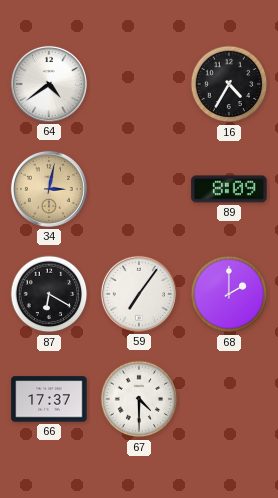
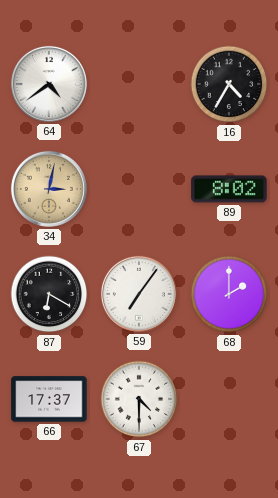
89: 8:09 -> 8:02 (229, 189)
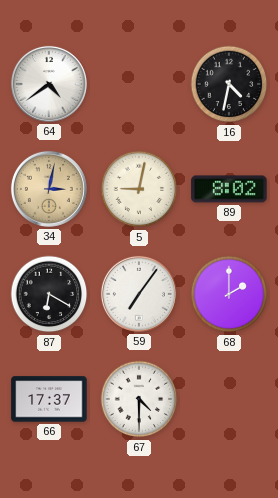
16: 4:35 -> 4:32 (229, 84)
5: none -> 9:02 (139, 189)
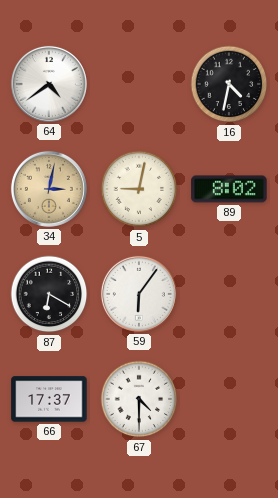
59: 7:06 -> 6:06 (139, 294)
68: 2:00 -> none (229, 294)
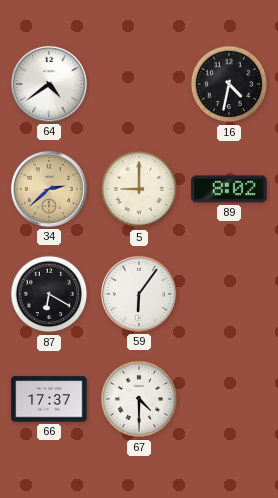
34: 3:02 -> 2:38 (49, 189)
5: 9:02 -> 9:00 (139, 189)
